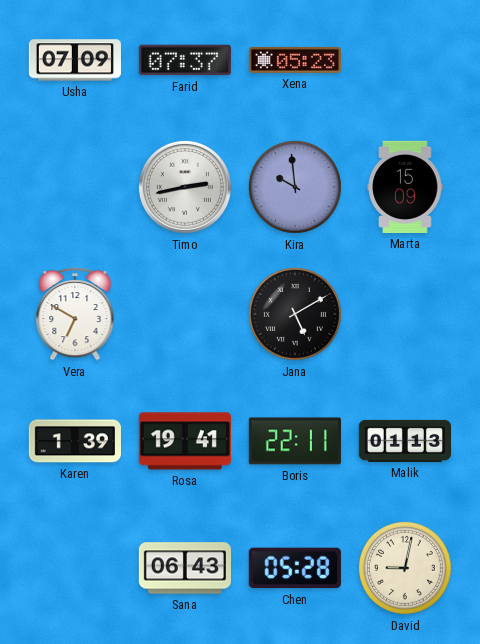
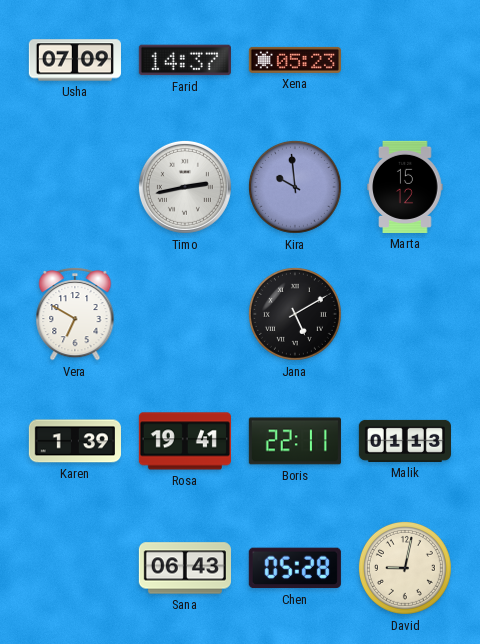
Farid: 07:37 -> 14:37 (185, 60)
Marta: 15:09 -> 15:12 (405, 187)
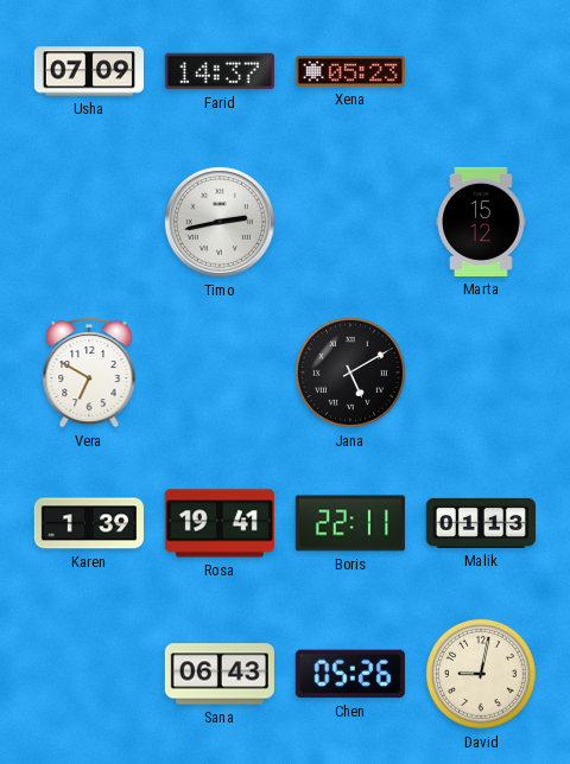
Kira: 9:59 -> none (295, 187)
Chen: 05:28 -> 05:26 (350, 674)
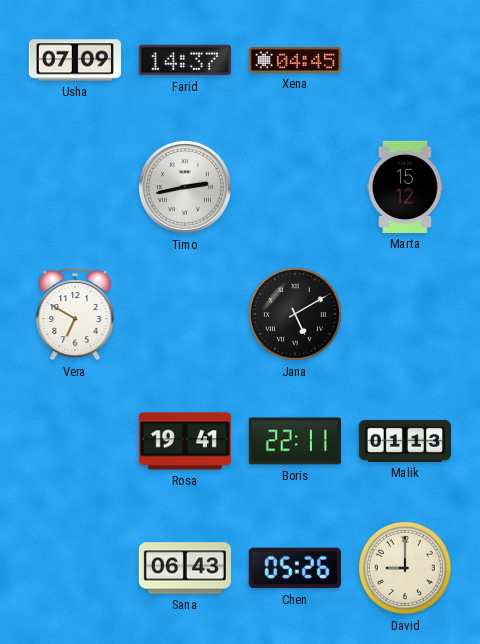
Xena: 05:23 -> 04:45 (295, 60)
Karen: 1:39 -> none (89, 523)
David: 9:02 -> 9:00 (405, 568)
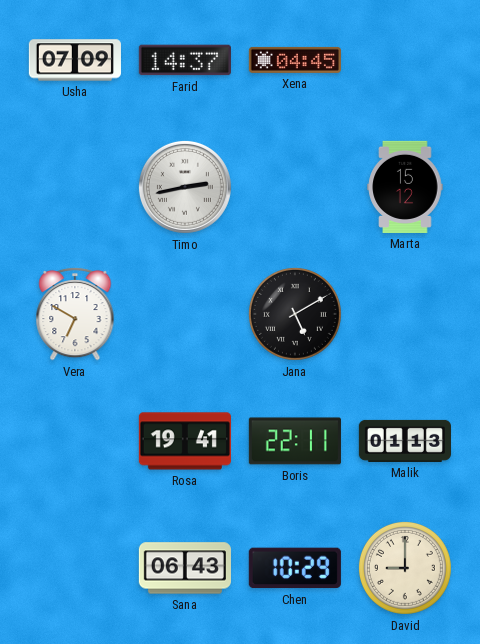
Chen: 05:26 -> 10:29 (295, 568)
